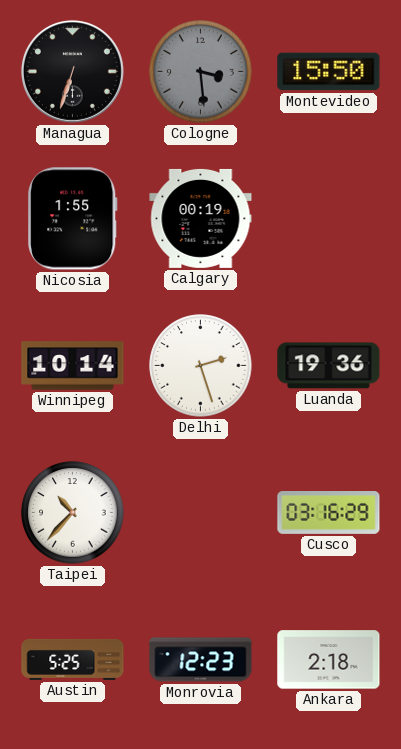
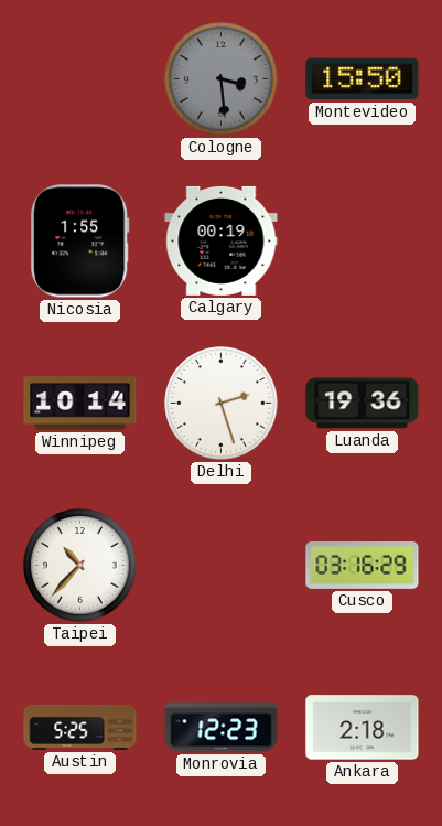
Managua: 6:33 -> none (72, 71)
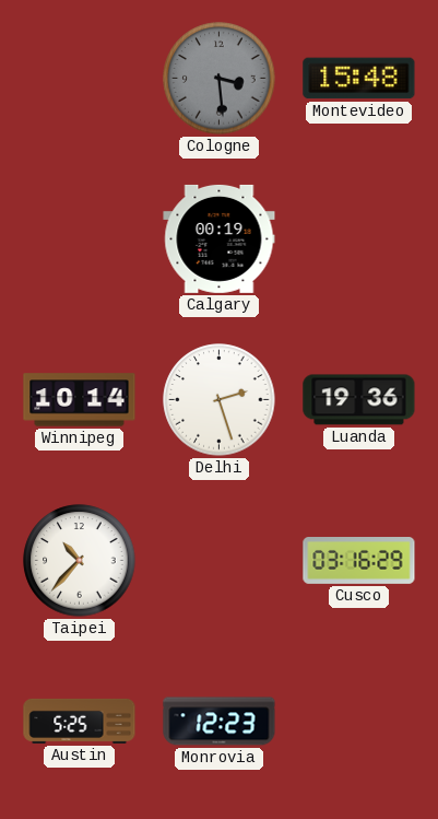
Montevideo: 15:50 -> 15:48 (359, 79)
Nicosia: 1:55 -> none (80, 242)
Ankara: 2:18 -> none (363, 728)
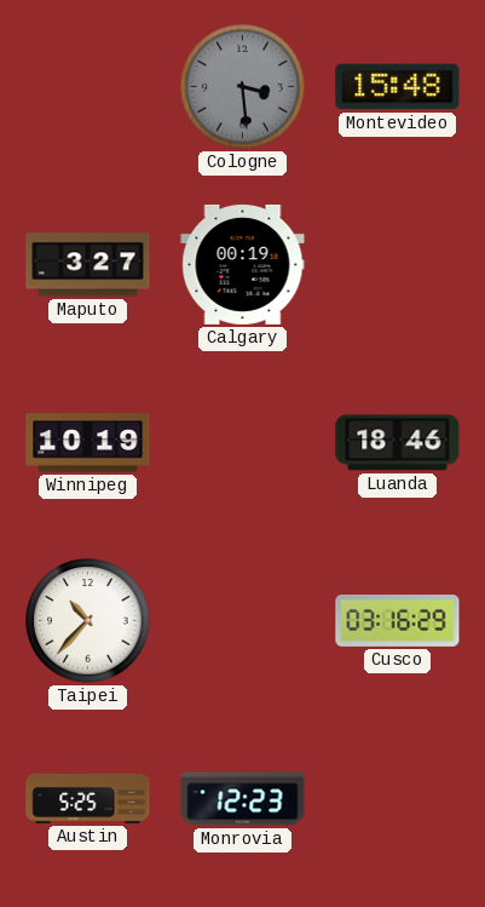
Maputo: none -> 3:27 (88, 265)
Winnipeg: 10:14 -> 10:19 (88, 443)
Delhi: 2:27 -> none (220, 400)
Luanda: 19:36 -> 18:46 (398, 443)
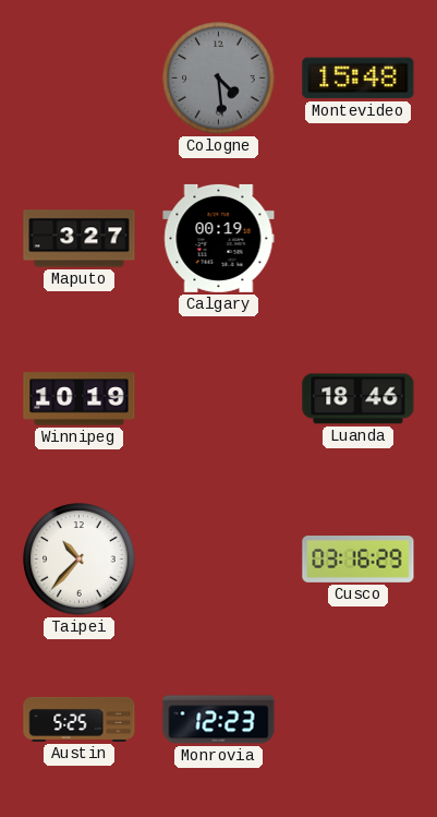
Cologne: 3:29 -> 4:29 (219, 79)
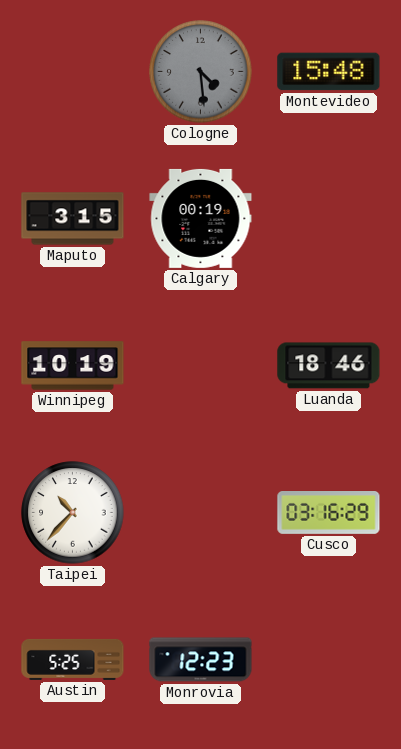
Maputo: 3:27 -> 3:15 (73, 219)
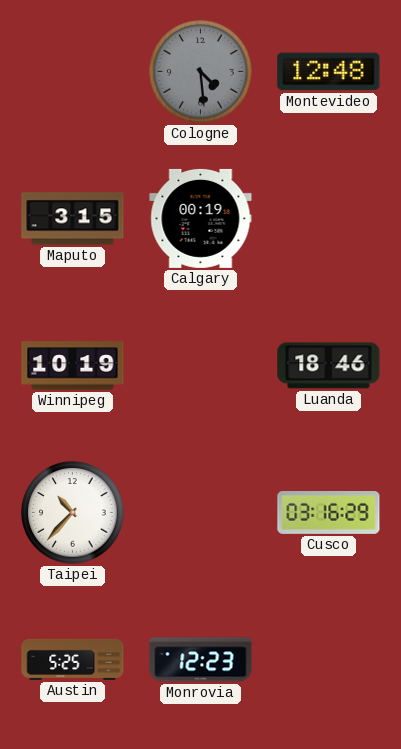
Montevideo: 15:48 -> 12:48 (329, 72)
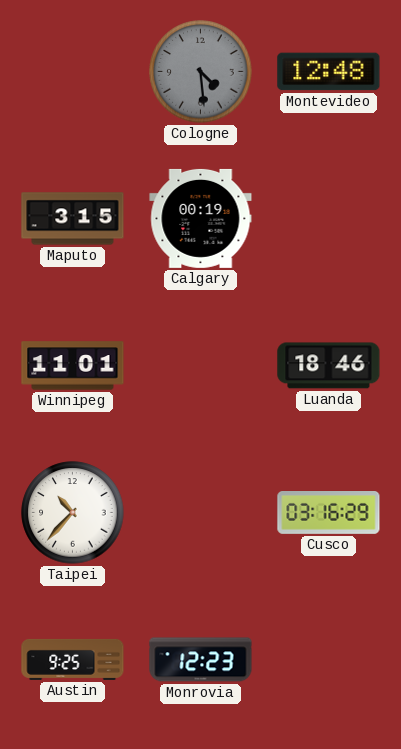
Winnipeg: 10:19 -> 11:01 (73, 366)
Austin: 5:25 -> 9:25 (73, 659)
